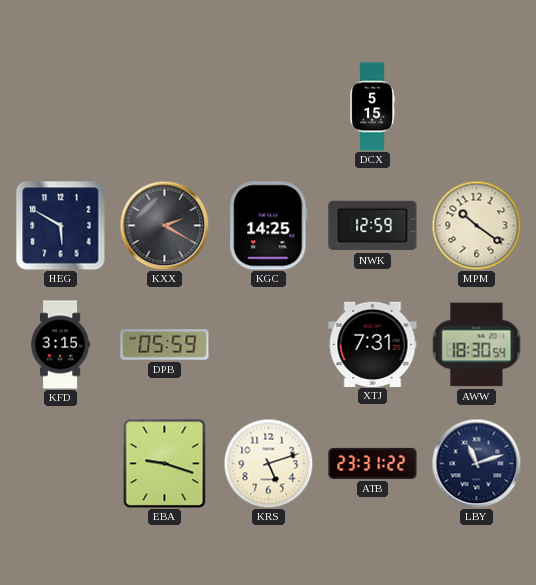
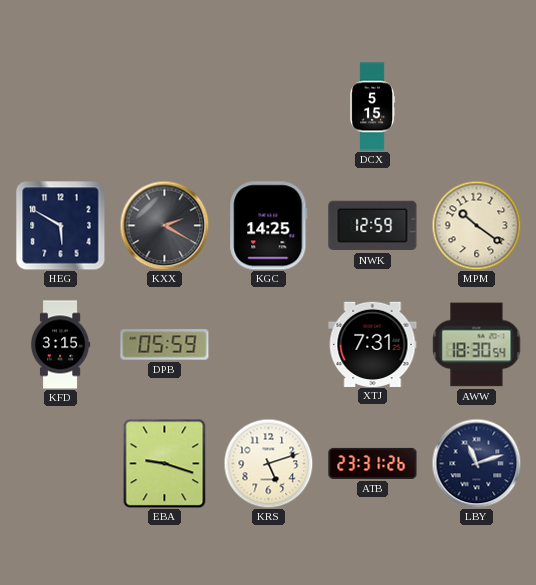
ATB: 23:31:22 -> 23:31:26 (373, 463)
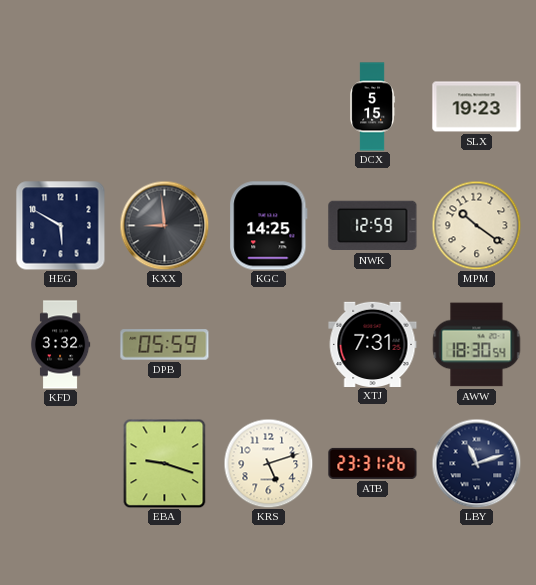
SLX: none -> 19:23 (477, 107)
KXX: 2:20 -> 8:59 (164, 225)
KFD: 3:15 -> 3:32 (60, 345)
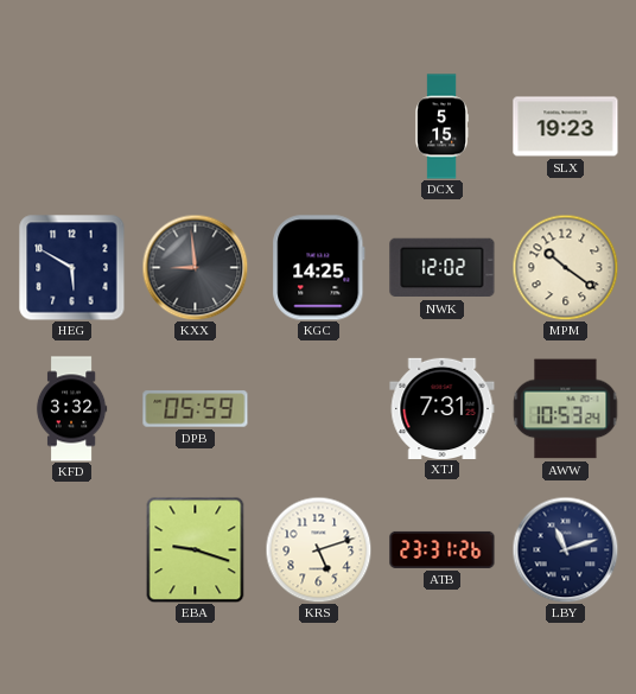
NWK: 12:59 -> 12:02 (443, 268)
AWW: 18:30 -> 10:53 (566, 409)
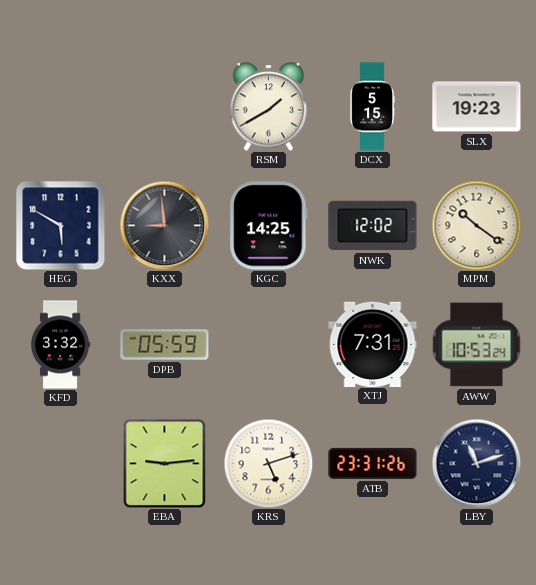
RSM: none -> 1:40 (269, 107)
EBA: 9:18 -> 9:14 (165, 463)
